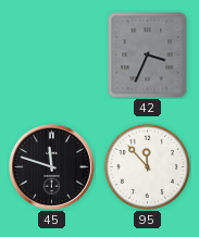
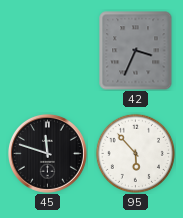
95: 11:53 -> 5:53 (135, 153)
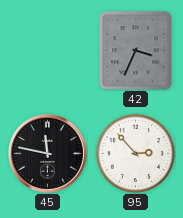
45: 11:48 -> 11:47 (47, 153)
95: 5:53 -> 2:53 (135, 153)
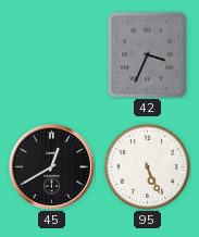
45: 11:47 -> 12:40 (51, 166)
95: 2:53 -> 5:26 (147, 166)
